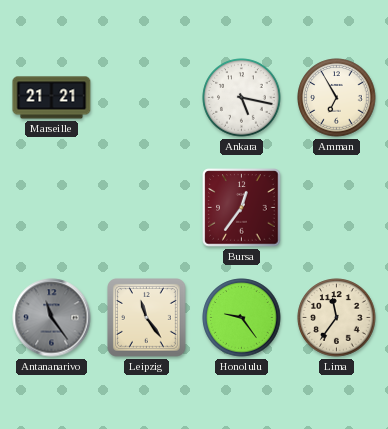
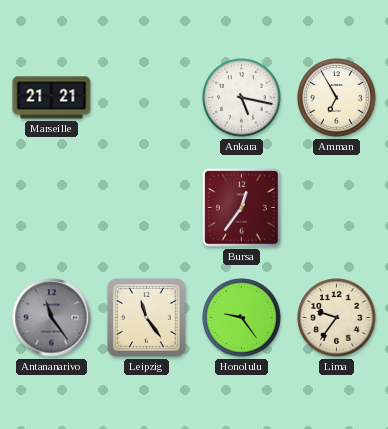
Lima: 11:36 -> 9:36 (337, 318)
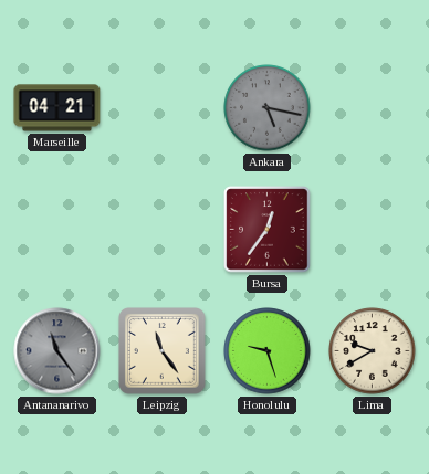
Marseille: 21:21 -> 04:21 (57, 108)
Ankara dial: white -> grey (268, 108)
Amman: 6:55 -> none (337, 98)
Honolulu: 9:24 -> 9:27 (268, 351)
Lima: 9:36 -> 9:40 (373, 351)
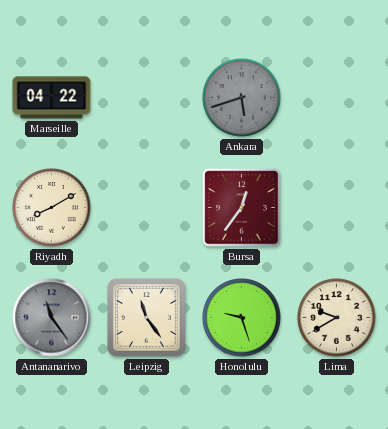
Marseille: 04:21 -> 04:22 (52, 98)
Ankara: 5:17 -> 5:42 (242, 98)
Riyadh: none -> 8:10 (52, 208)
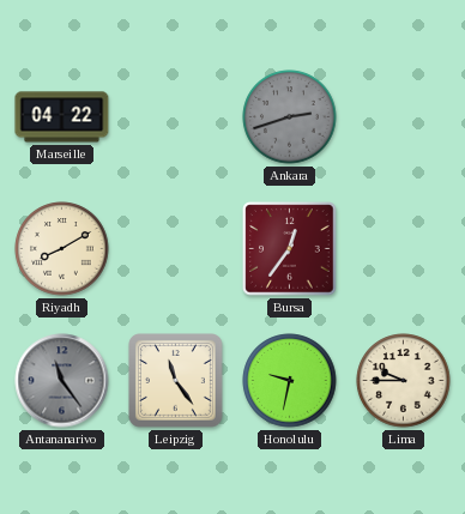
Ankara: 5:42 -> 2:42 (290, 117)
Honolulu: 9:27 -> 9:32 (290, 381)
Lima: 9:40 -> 9:45 (404, 381)
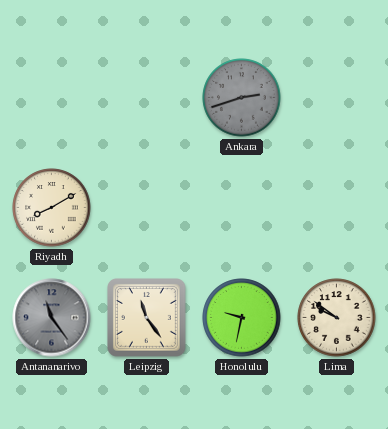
Marseille: 04:22 -> none (62, 117)
Bursa: 12:36 -> none (290, 249)
Lima: 9:45 -> 9:51 (337, 318)
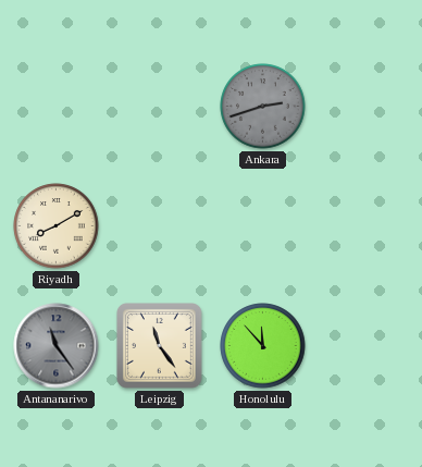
Honolulu: 9:32 -> 11:53 (263, 346)
Lima: 9:51 -> none (337, 318)
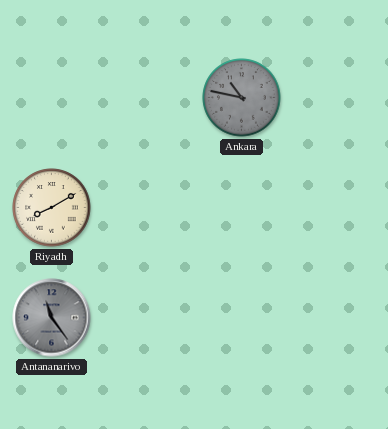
Ankara: 2:42 -> 10:47 (242, 98)
Leipzig: 11:24 -> none (160, 346)
Honolulu: 11:53 -> none (263, 346)
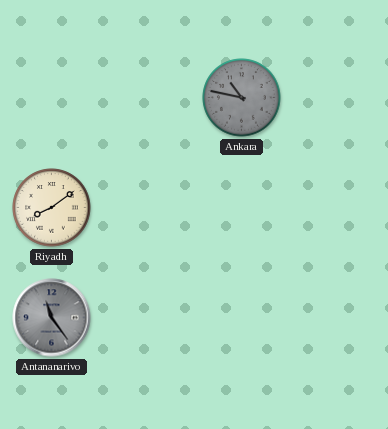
Riyadh: 8:10 -> 8:09 (52, 208)
